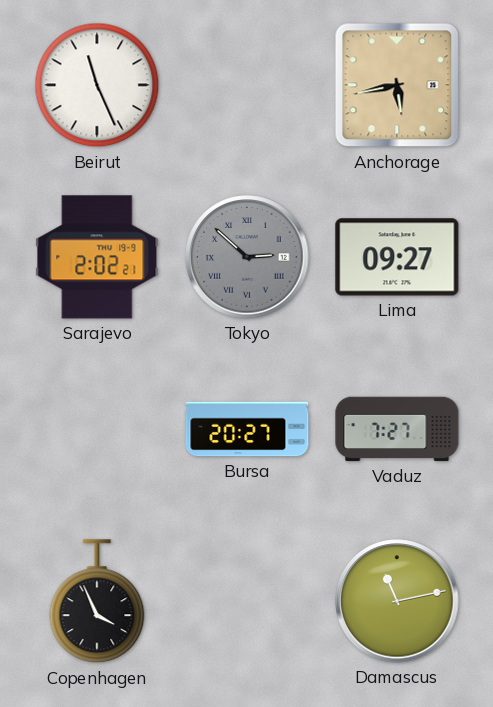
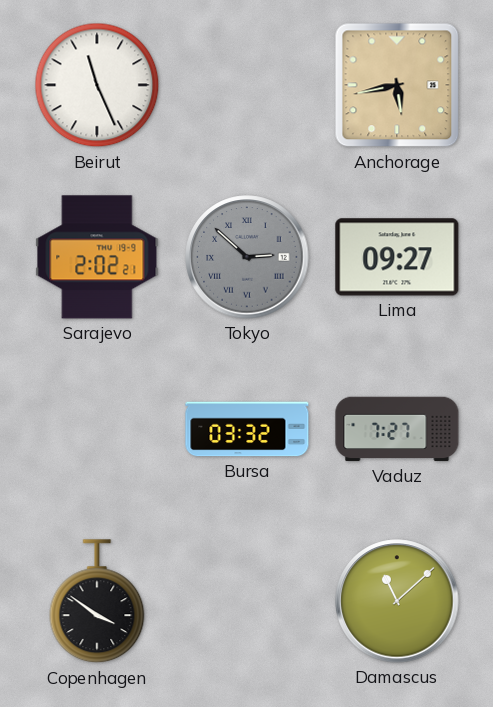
Bursa: 20:27 -> 03:32 (247, 429)
Copenhagen: 3:56 -> 3:51 (97, 602)
Damascus: 11:13 -> 11:08 (397, 601)
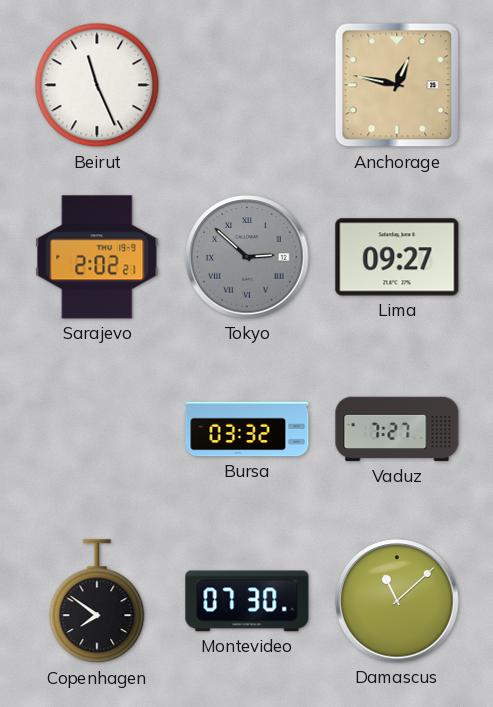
Anchorage: 5:43 -> 12:47 (397, 85)
Copenhagen: 3:51 -> 7:51 (97, 602)
Montevideo: none -> 07:30 (247, 601)
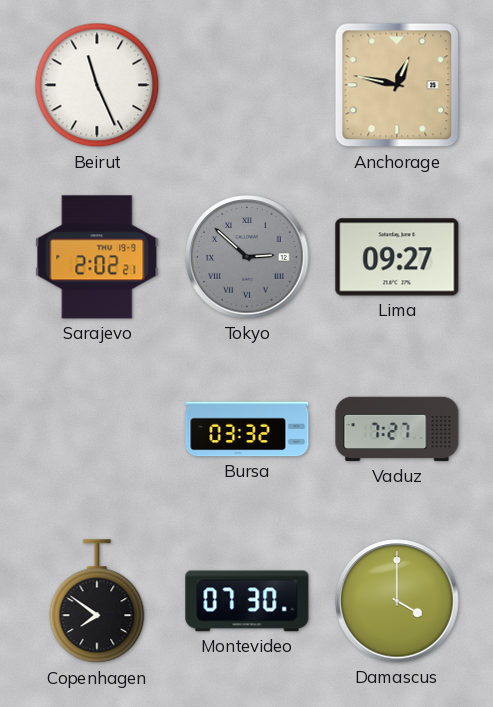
Damascus: 11:08 -> 4:00 (397, 601)
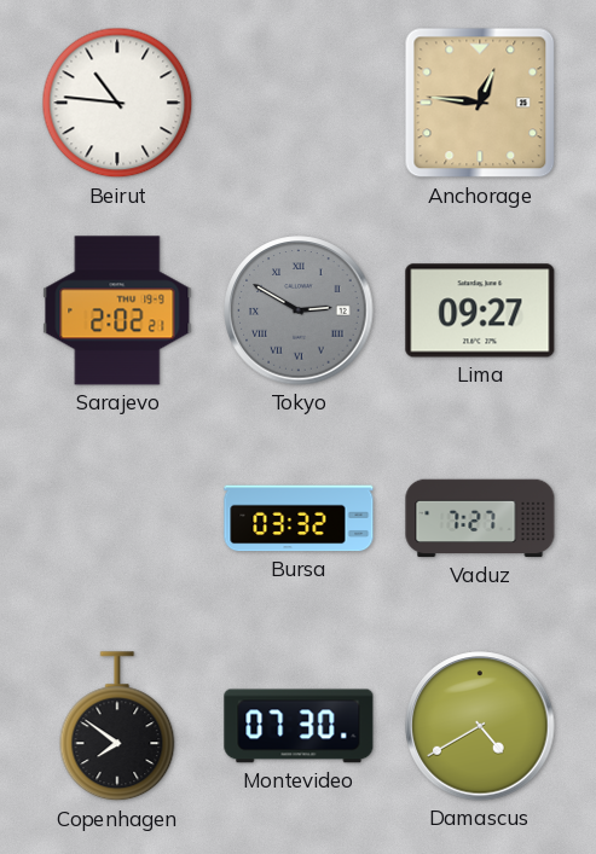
Beirut: 11:26 -> 10:46 (117, 103)
Anchorage: 12:47 -> 12:46 (480, 103)
Tokyo: 2:52 -> 2:50 (299, 310)
Damascus: 4:00 -> 4:40 (480, 726)
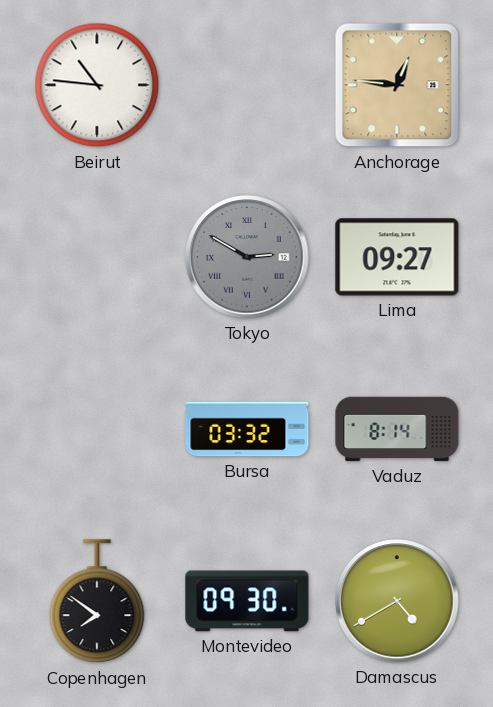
Sarajevo: 2:02 -> none (117, 310)
Vaduz: 7:27 -> 8:14 (397, 429)
Montevideo: 07:30 -> 09:30 (247, 601)
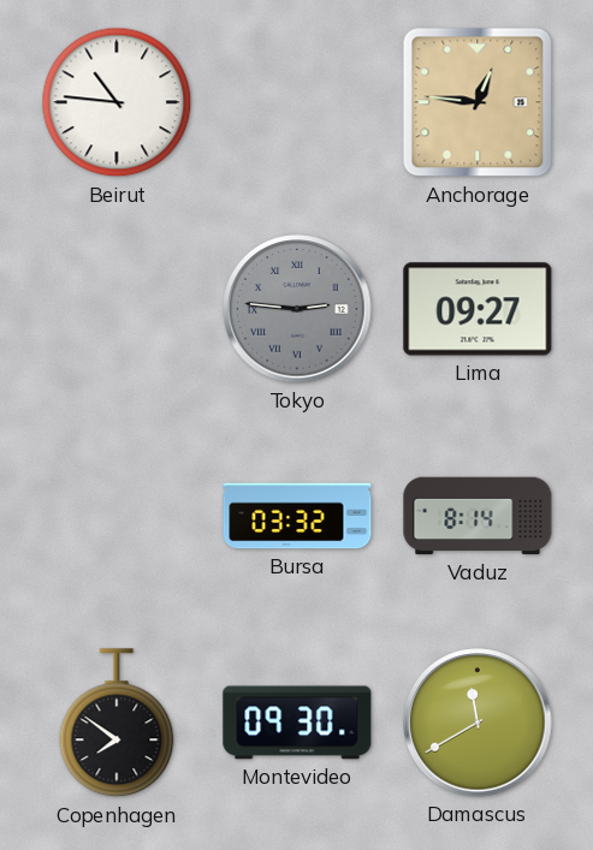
Tokyo: 2:50 -> 2:46 (297, 309)
Damascus: 4:40 -> 11:40 (478, 723)
